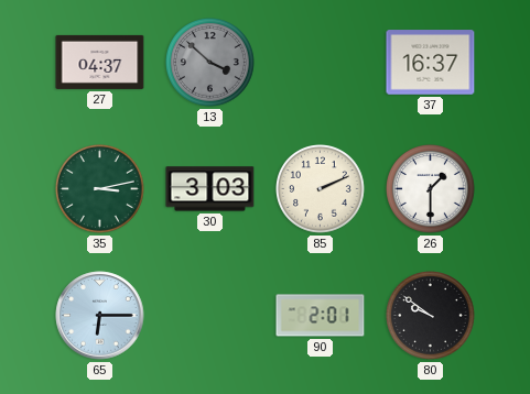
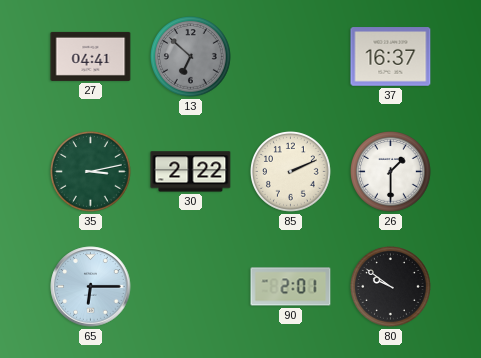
27: 04:37 -> 04:41 (91, 56)
13: 3:52 -> 6:52 (191, 57)
30: 3:03 -> 2:22 (191, 172)
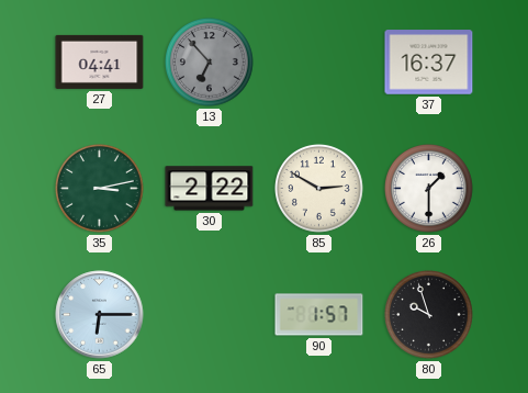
13: 6:52 -> 6:53 (210, 63)
85: 2:11 -> 2:50 (319, 189)
90: 2:01 -> 1:57 (319, 315)
80: 9:51 -> 9:57 (429, 315)
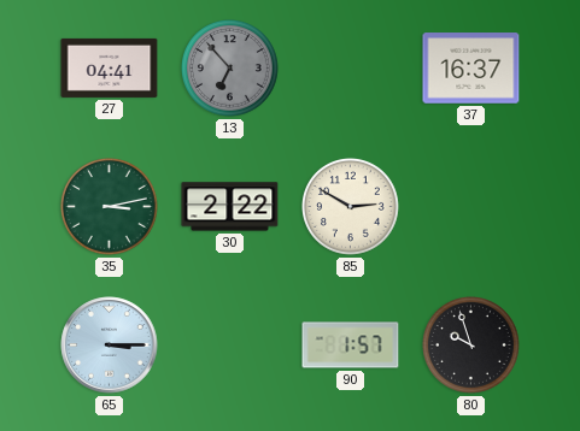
26: 1:30 -> none (429, 189)
65: 6:15 -> 3:15 (110, 346)
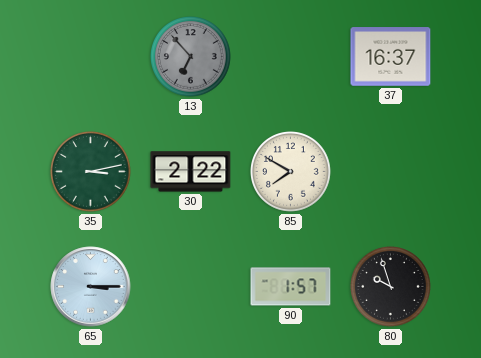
27: 04:41 -> none (110, 67)
85: 2:50 -> 7:50 (291, 172)
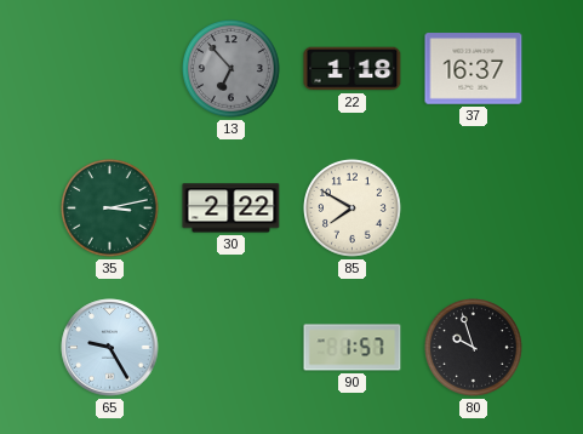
22: none -> 1:18 (353, 69)
65: 3:15 -> 9:25 (110, 348)
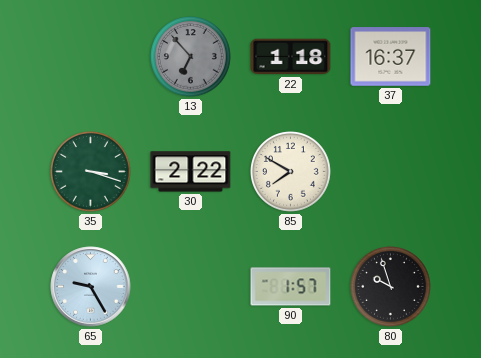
35: 3:13 -> 3:18 (91, 172)
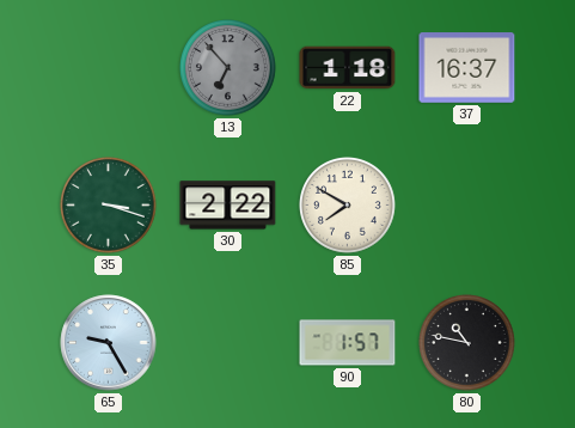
80: 9:57 -> 10:47 (467, 343)
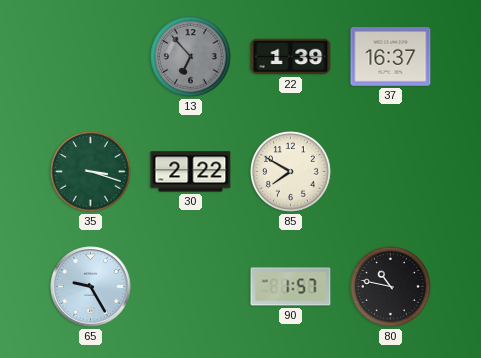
22: 1:18 -> 1:39 (291, 57)
